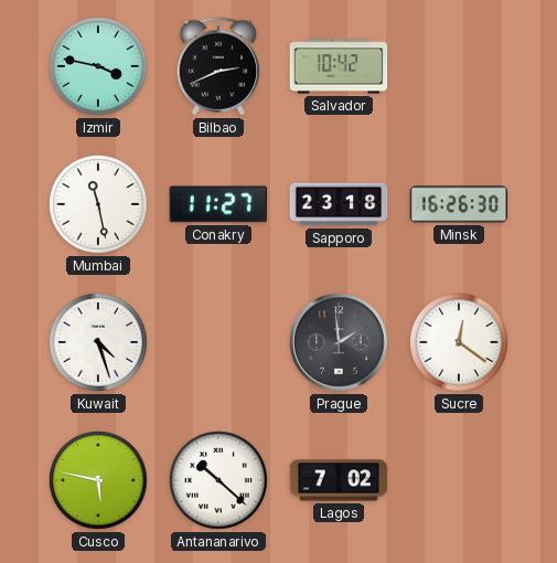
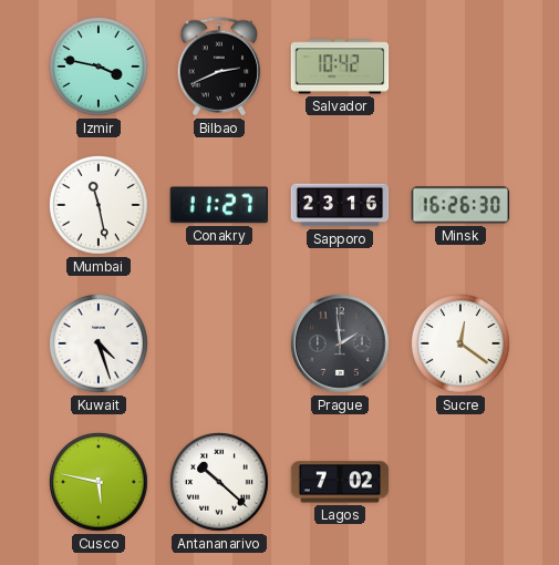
Sapporo: 23:18 -> 23:16 (340, 205)
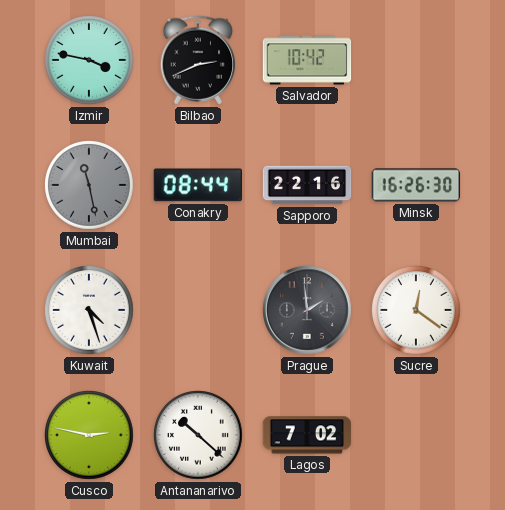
Mumbai dial: white -> grey (90, 186)
Conakry: 11:27 -> 08:44 (197, 185)
Sapporo: 23:16 -> 22:16 (307, 185)
Cusco: 5:47 -> 2:47 (90, 436)
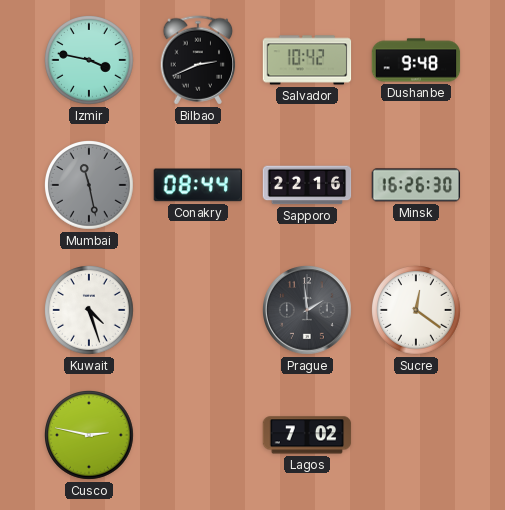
Dushanbe: none -> 9:48 (416, 60)
Antananarivo: 10:22 -> none (199, 436)
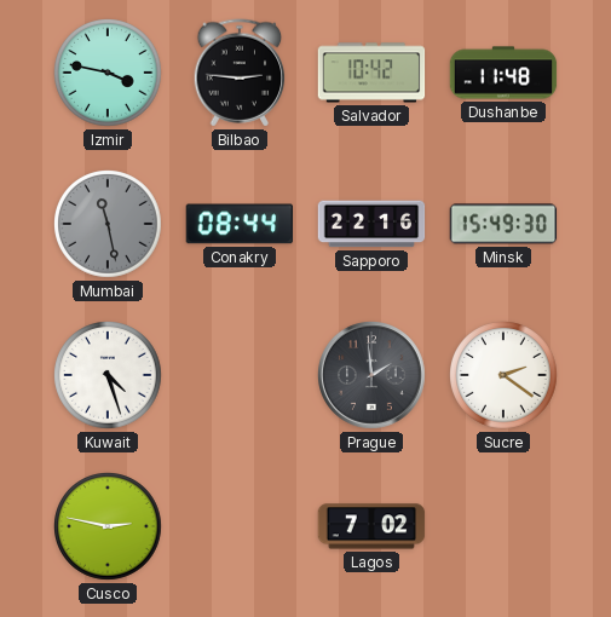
Bilbao: 2:41 -> 2:46 (240, 73)
Dushanbe: 9:48 -> 11:48 (503, 73)
Minsk: 16:26 -> 15:49 (503, 224)
Sucre: 12:21 -> 2:21 (505, 376)
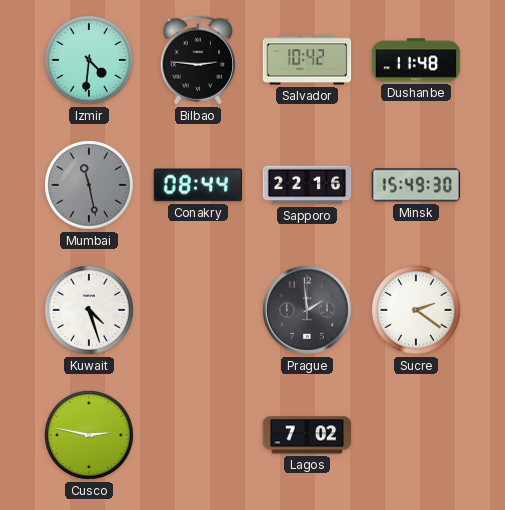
Izmir: 3:47 -> 4:31 (90, 61)
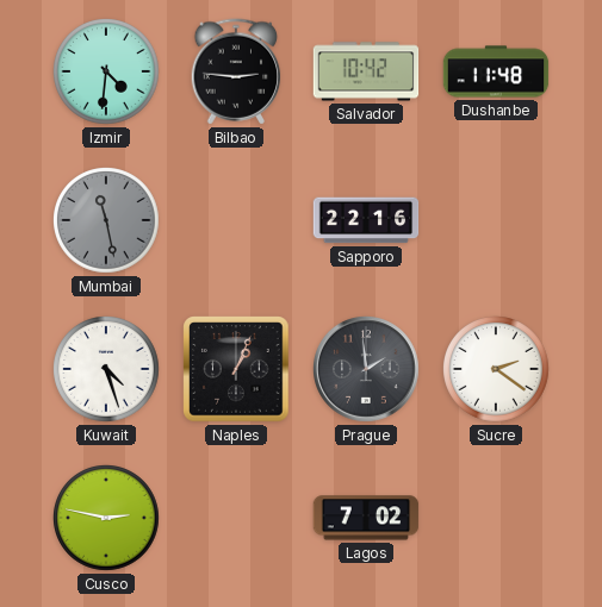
Conakry: 08:44 -> none (197, 185)
Minsk: 15:49 -> none (416, 185)
Naples: none -> 1:04 (236, 369)
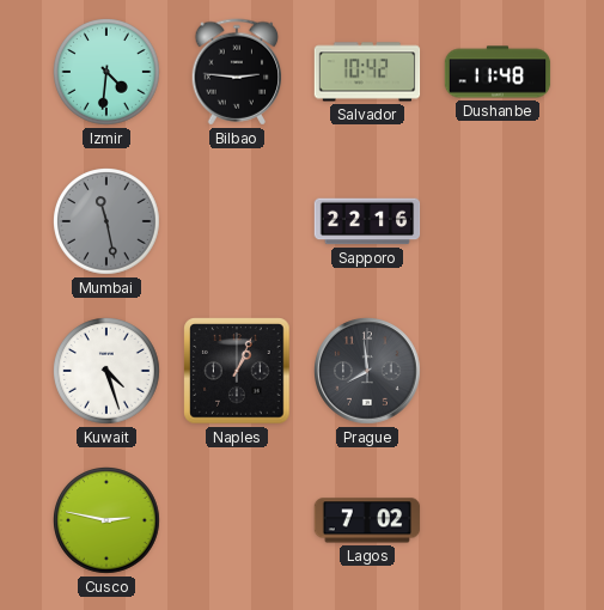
Prague: 1:59 -> 7:59 (368, 372)
Sucre: 2:21 -> none (497, 370)
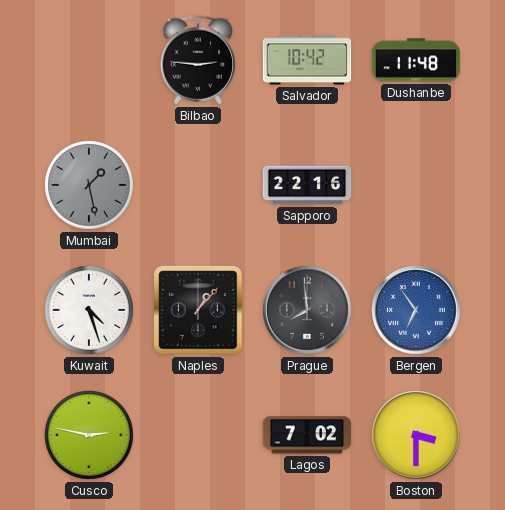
Izmir: 4:31 -> none (108, 73)
Mumbai: 11:28 -> 1:28 (90, 186)
Naples: 1:04 -> 1:07 (198, 310)
Bergen: none -> 6:54 (417, 311)
Boston: none -> 3:30 (417, 436)
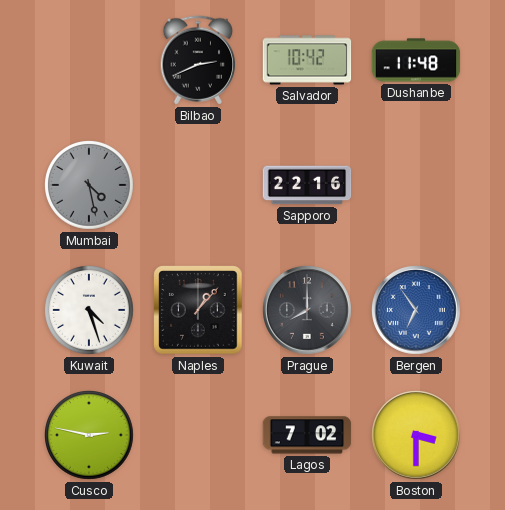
Bilbao: 2:46 -> 2:41 (198, 60)
Mumbai: 1:28 -> 4:28 (90, 186)
Prague: 7:59 -> 8:00 (308, 311)
